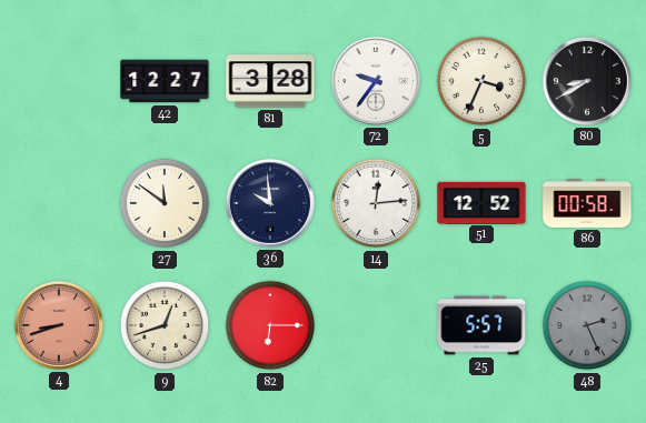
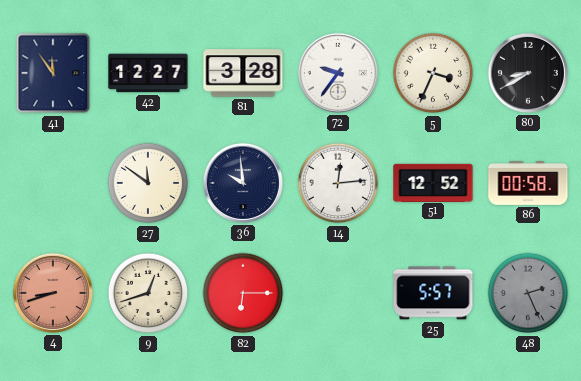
41: none -> 11:54 (53, 73)
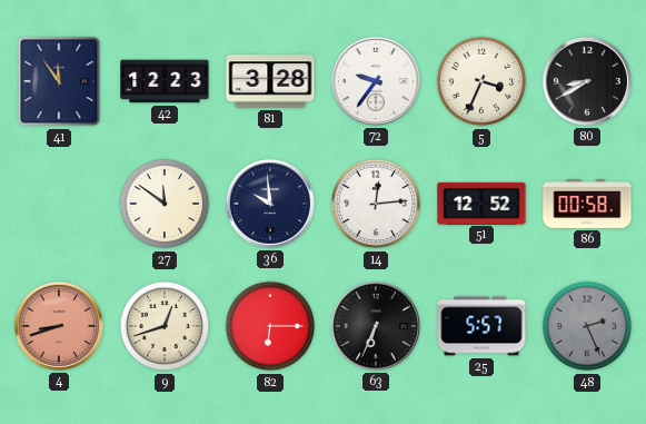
42: 12:27 -> 12:23 (165, 81)
63: none -> 6:34 (376, 326)
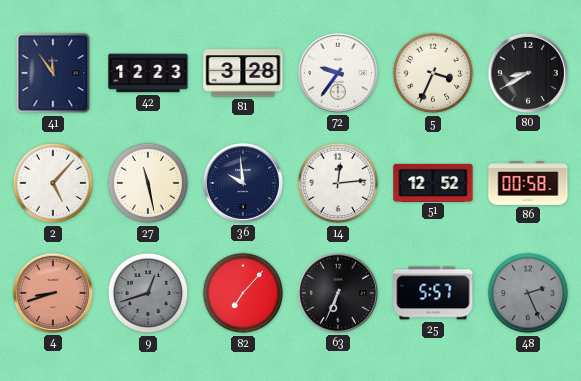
2: none -> 5:07 (53, 183)
27: 11:51 -> 11:28 (148, 183)
9 dial: cream -> grey (148, 293)
82: 6:15 -> 7:07 (243, 293)
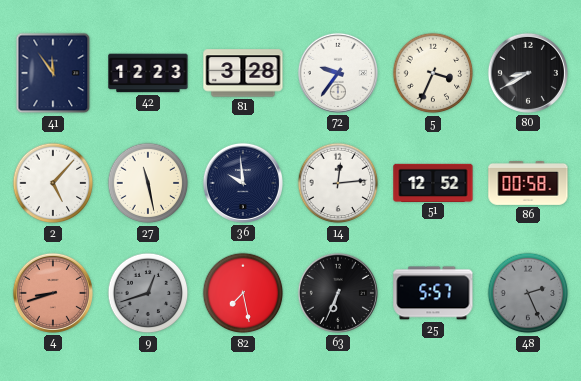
82: 7:07 -> 7:28 (243, 293)
